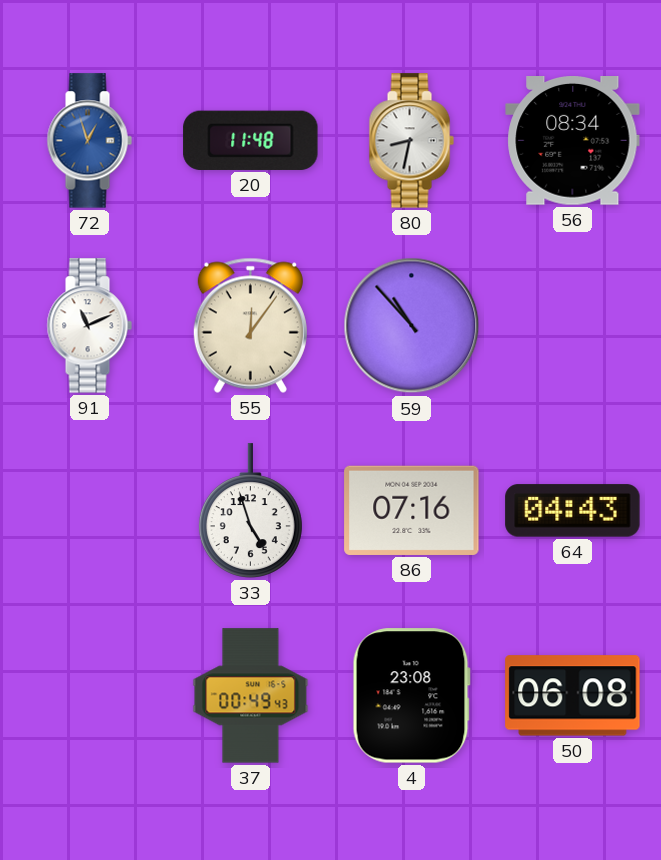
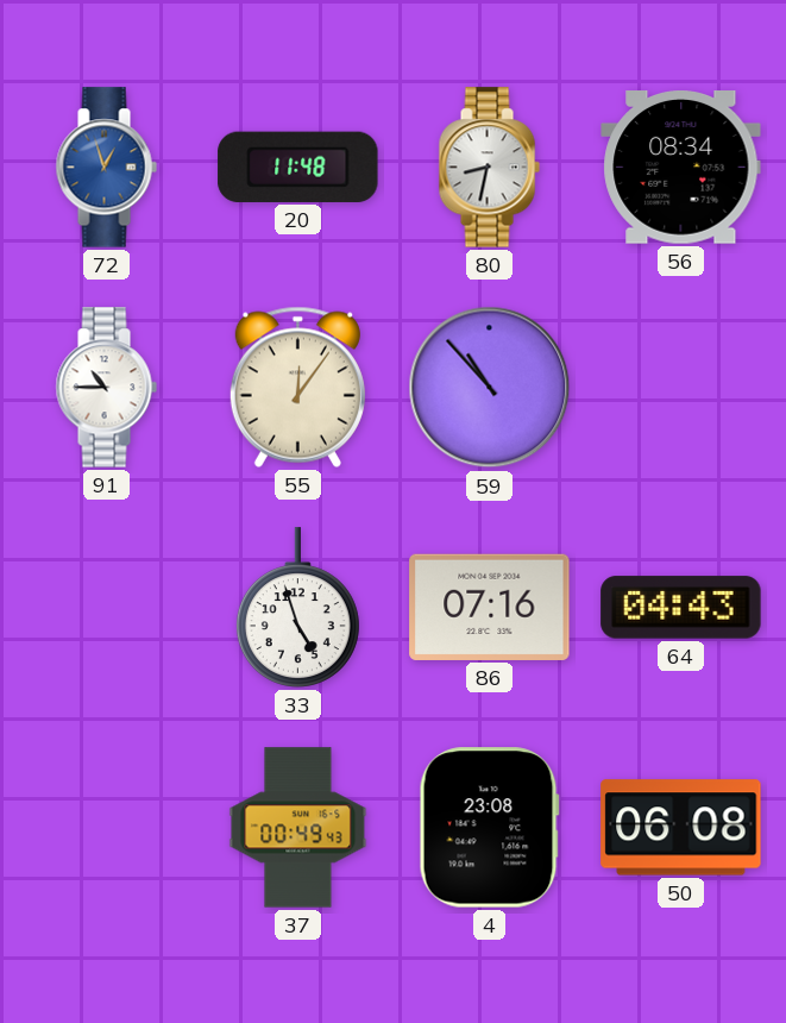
91: 11:11 -> 10:45 (106, 388)
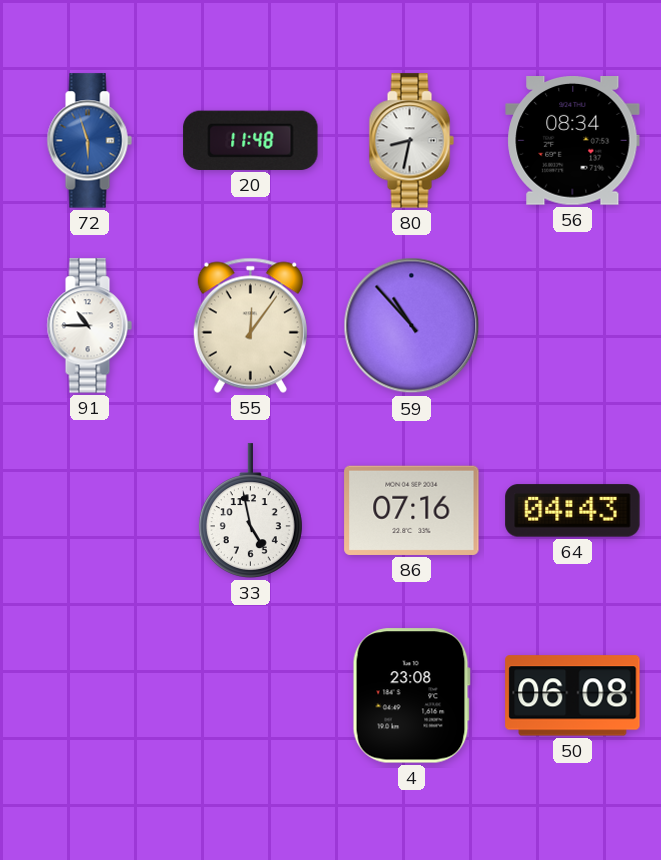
72: 12:57 -> 5:57 (89, 141)
33: 4:57 -> 4:58 (250, 511)
37: 00:49 -> none (298, 828)
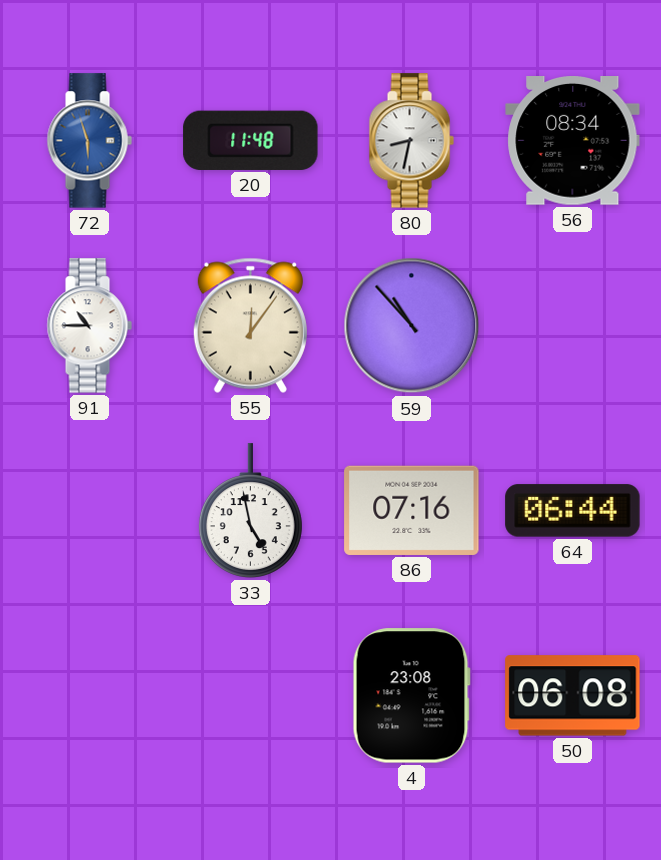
64: 04:43 -> 06:44 (573, 511)
